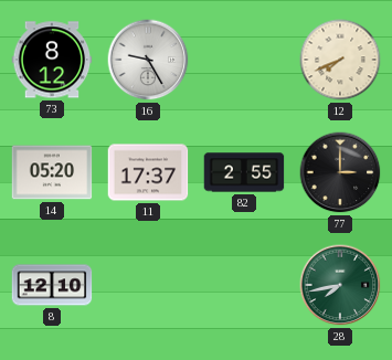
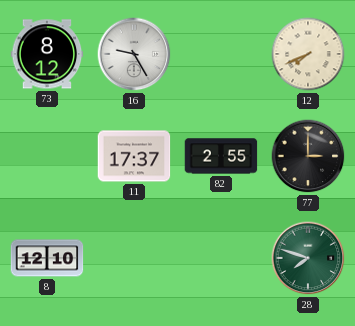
14: 05:20 -> none (52, 172)
28: 7:43 -> 7:48 (308, 258)
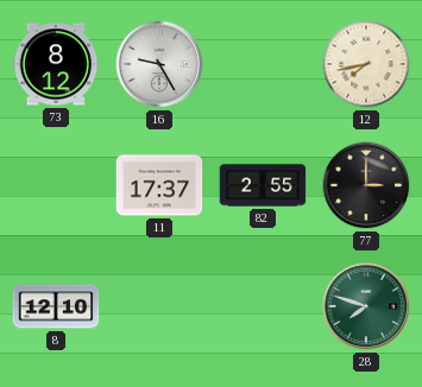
12: 7:41 -> 7:43 (366, 64)
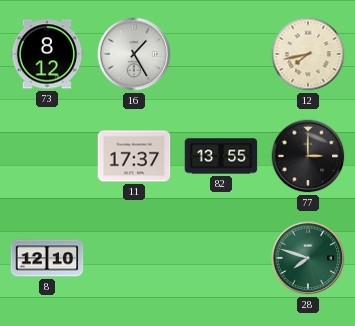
16: 9:25 -> 1:25 (134, 54)
82: 2:55 -> 13:55 (221, 156)
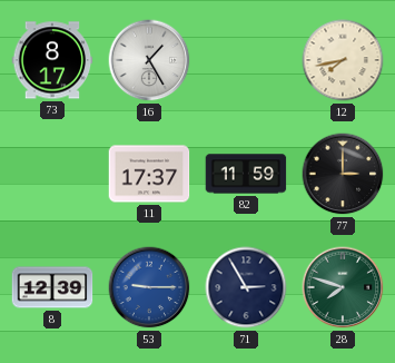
73: 8:12 -> 8:17 (52, 60)
82: 13:55 -> 11:59 (246, 174)
8: 12:10 -> 12:39 (52, 287)
53: none -> 9:15 (149, 287)
71: none -> 2:55 (246, 287)
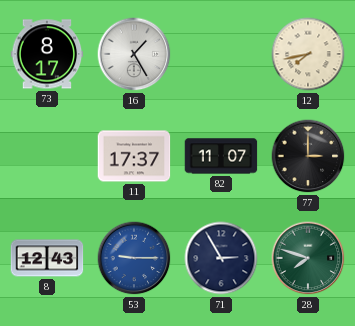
82: 11:59 -> 11:07 (221, 156)
8: 12:39 -> 12:43 (47, 258)
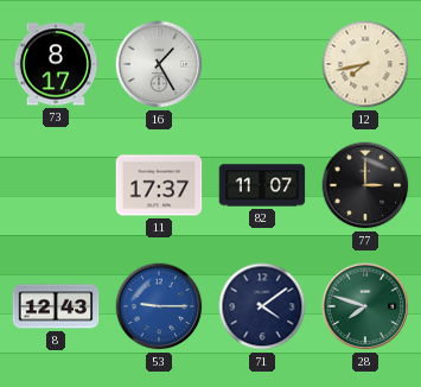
71: 2:55 -> 4:09 (262, 306)
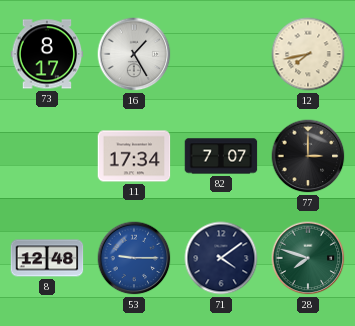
11: 17:37 -> 17:34 (134, 156)
82: 11:07 -> 7:07 (221, 156)
8: 12:43 -> 12:48 (47, 258)
